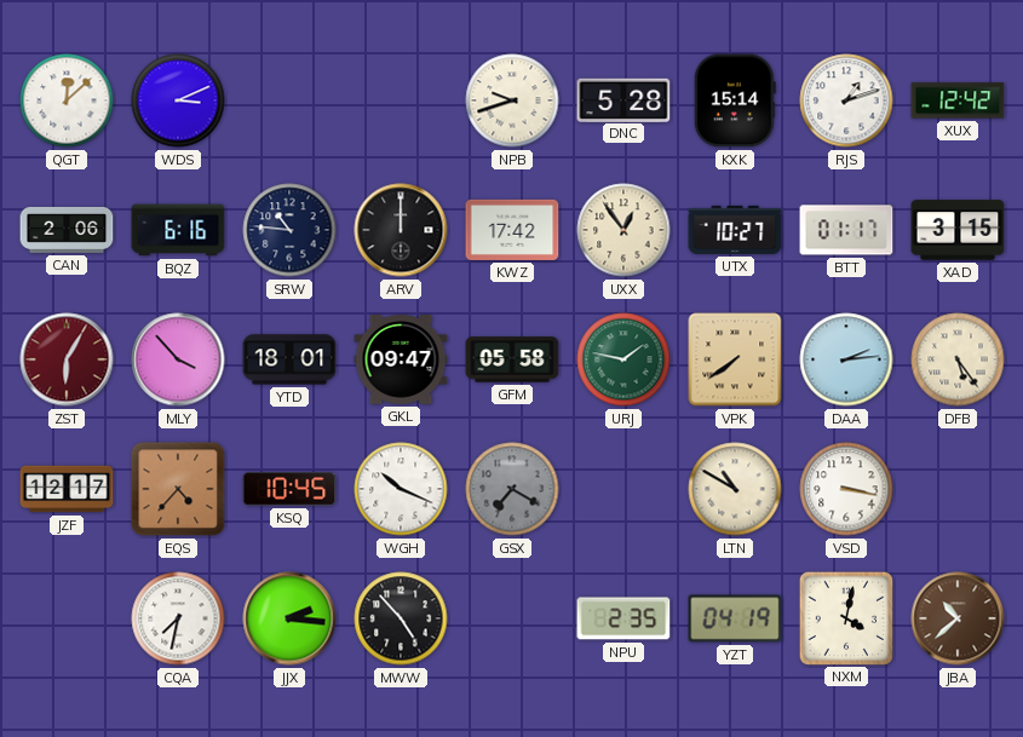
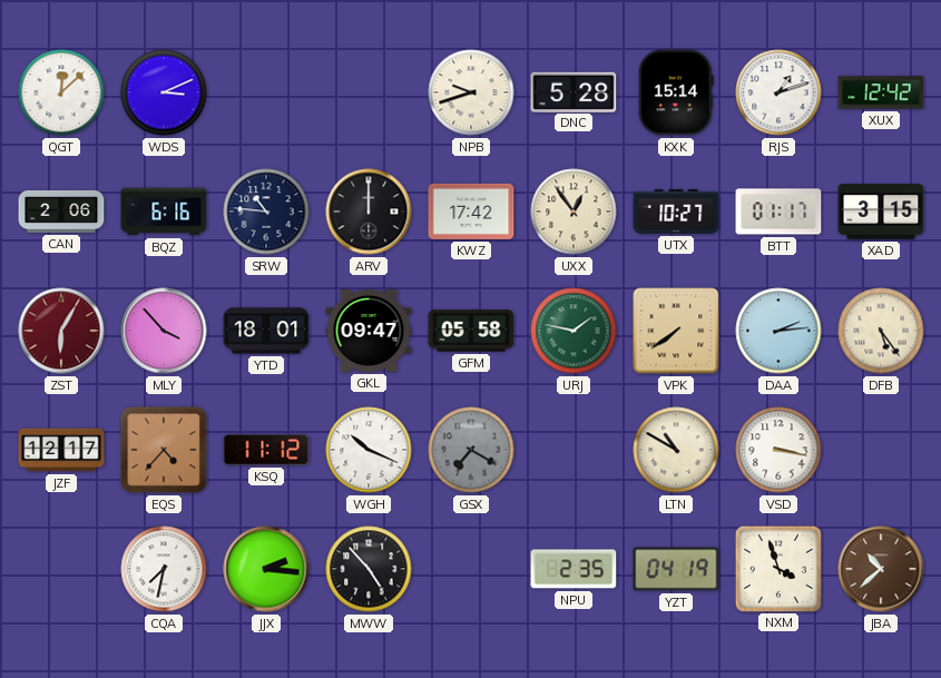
KSQ: 10:45 -> 11:12 (266, 450)
NXM: 4:02 -> 3:57 (777, 568)
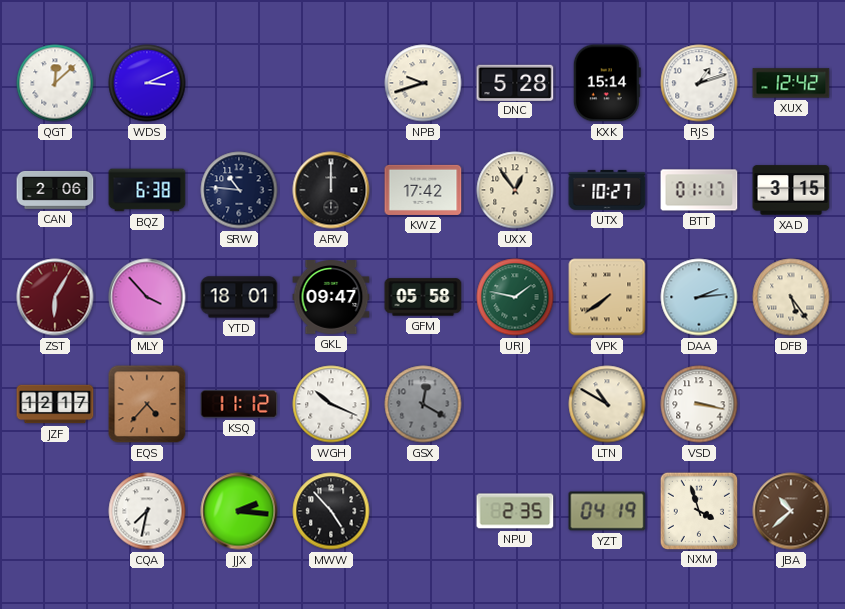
BQZ: 6:16 -> 6:38 (147, 190)
GSX: 7:20 -> 12:20 (423, 404)
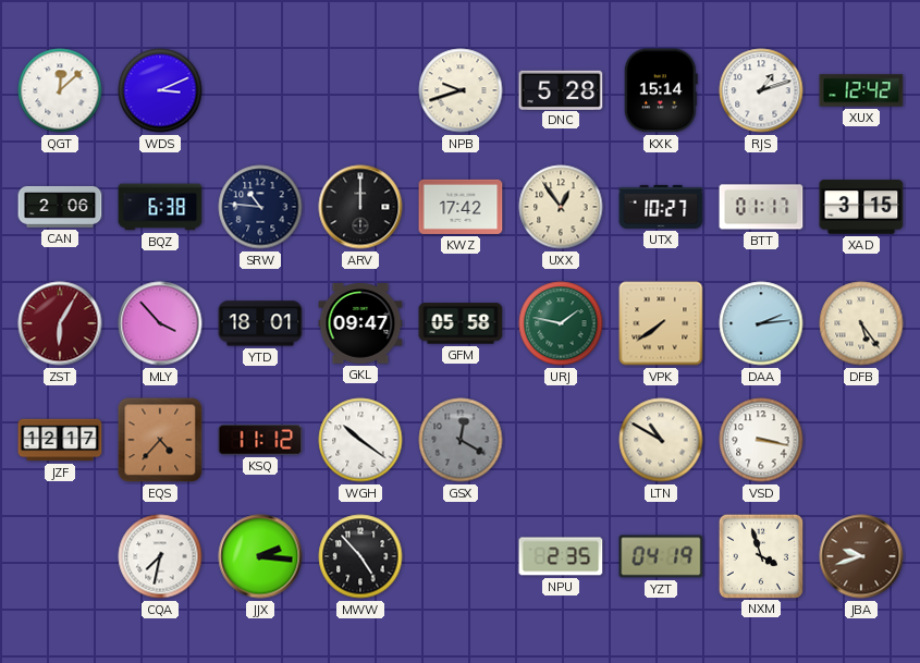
WGH: 10:19 -> 10:21 (360, 440)
JBA: 10:38 -> 9:42 (861, 556)
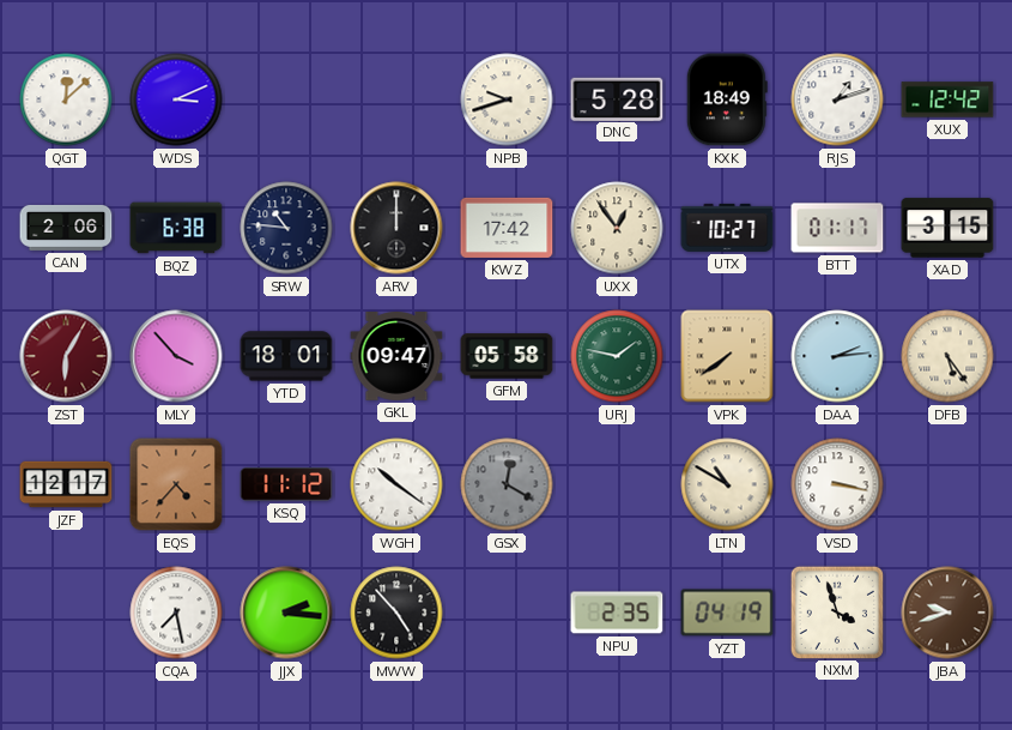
KXK: 15:14 -> 18:49 (727, 99)
CQA: 7:32 -> 7:28 (176, 613)
